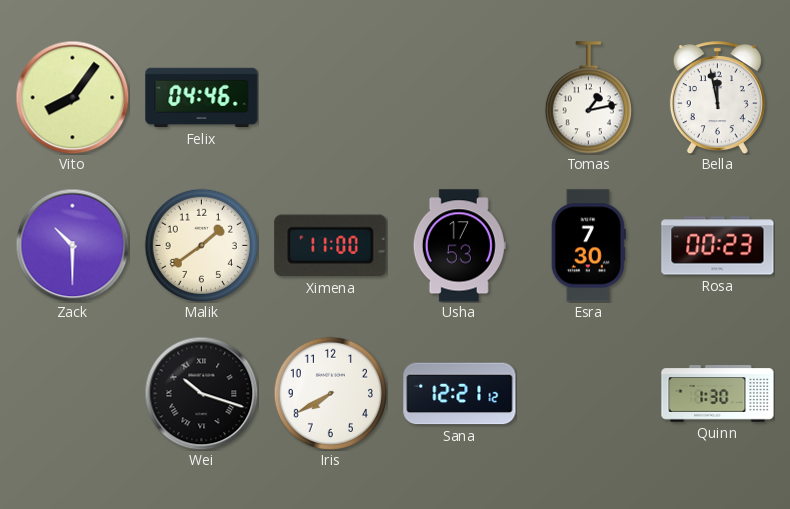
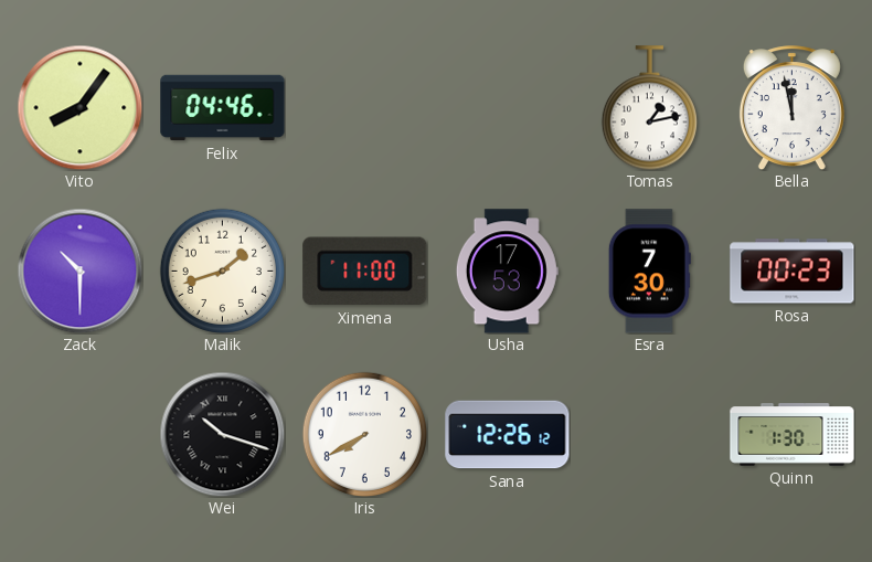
Malik: 1:39 -> 1:42 (222, 271)
Sana: 12:21 -> 12:26 (508, 435)
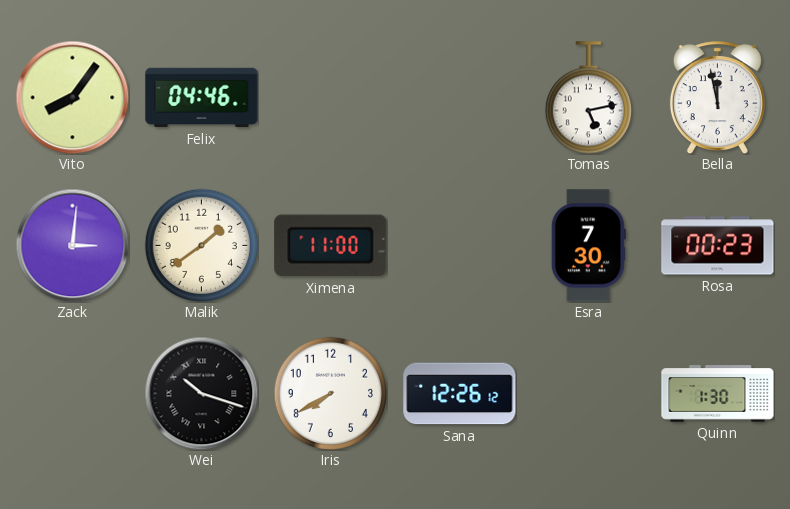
Tomas: 1:13 -> 5:13 (588, 98)
Zack: 10:30 -> 3:01 (72, 245)
Malik: 1:42 -> 1:39 (201, 245)
Usha: 17:53 -> none (507, 272)
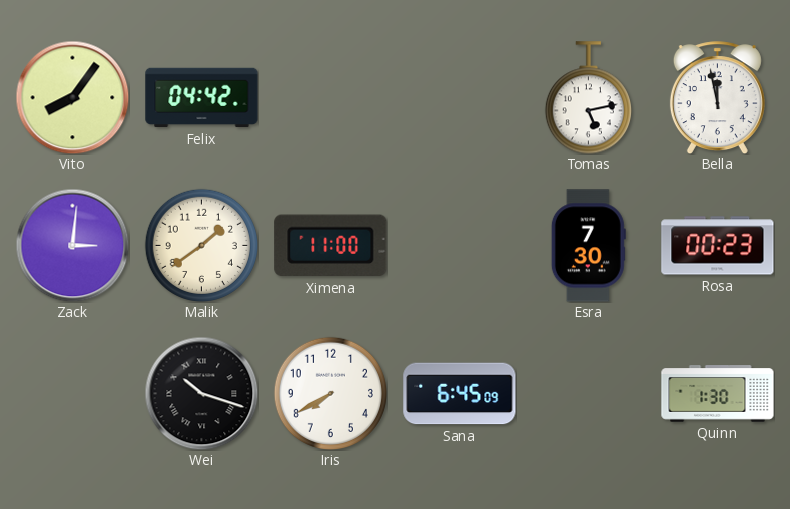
Felix: 04:46 -> 04:42 (202, 98)
Sana: 12:26 -> 6:45 (460, 394)
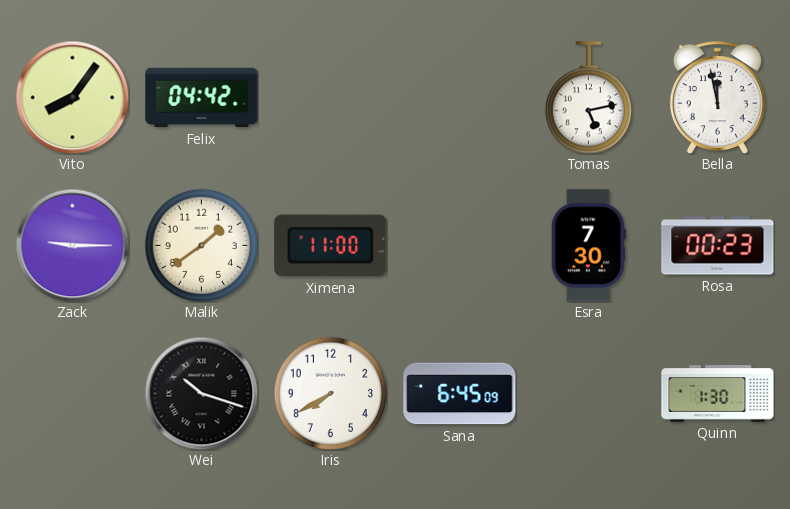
Zack: 3:01 -> 9:15 (72, 245)
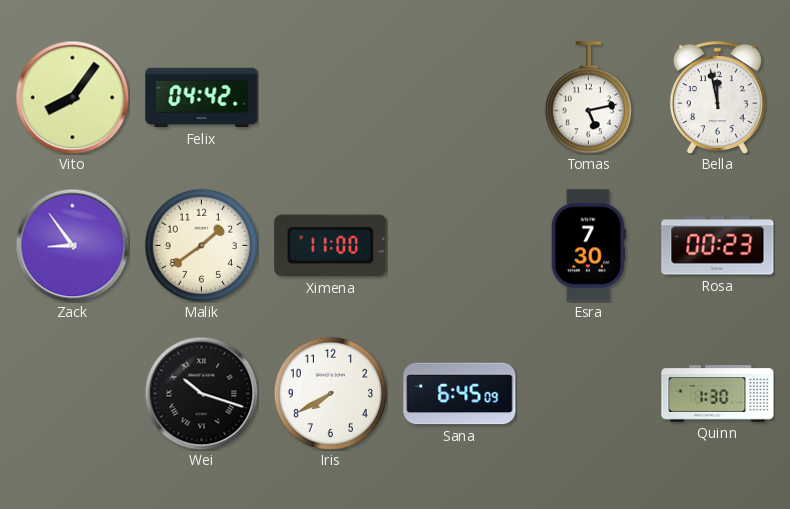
Zack: 9:15 -> 8:54 (72, 245)
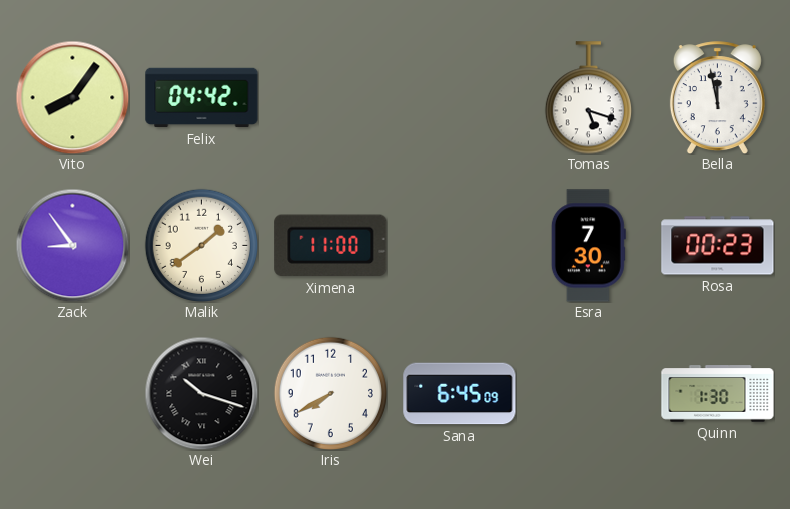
Tomas: 5:13 -> 5:18 (588, 98)
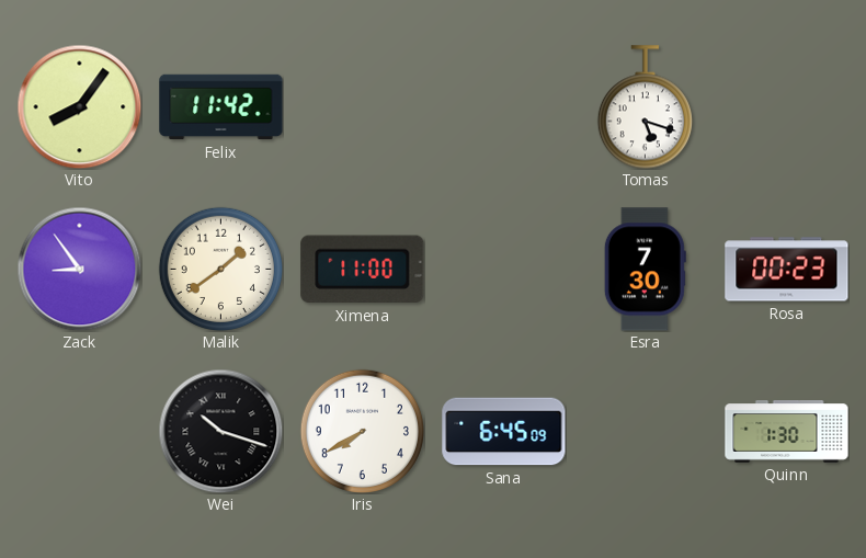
Felix: 04:42 -> 11:42 (221, 107)
Bella: 11:58 -> none (717, 98)
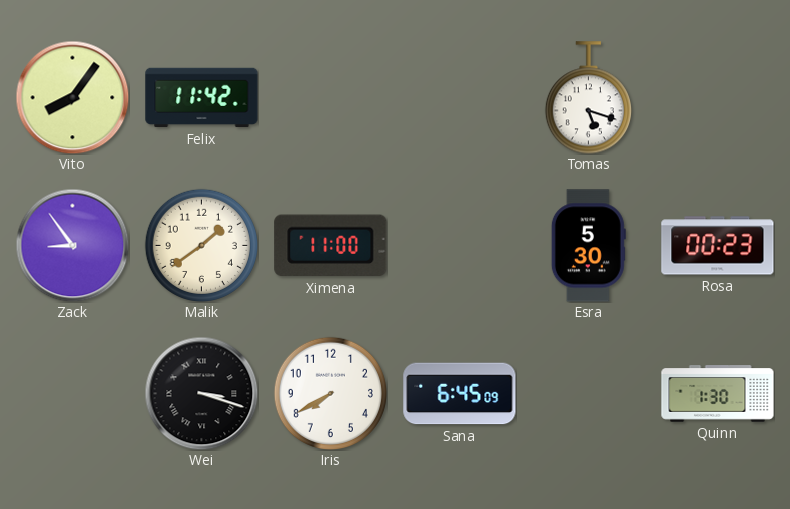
Esra: 7:30 -> 5:30 (588, 246)
Wei: 10:18 -> 3:18 (201, 393)
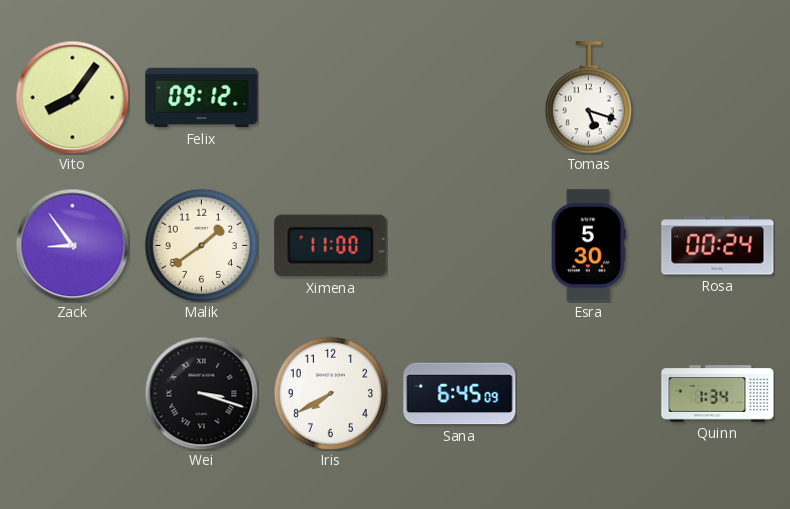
Felix: 11:42 -> 09:12 (202, 98)
Rosa: 00:23 -> 00:24 (718, 246)
Quinn: 1:30 -> 1:34 (718, 394)
